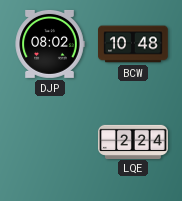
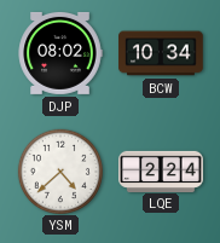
BCW: 10:48 -> 10:34 (162, 53)
YSM: none -> 4:38 (59, 170)
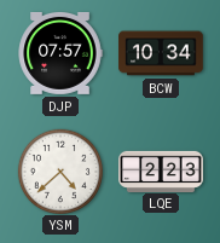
DJP: 08:02 -> 07:57 (60, 53)
LQE: 2:24 -> 2:23 (161, 170)
